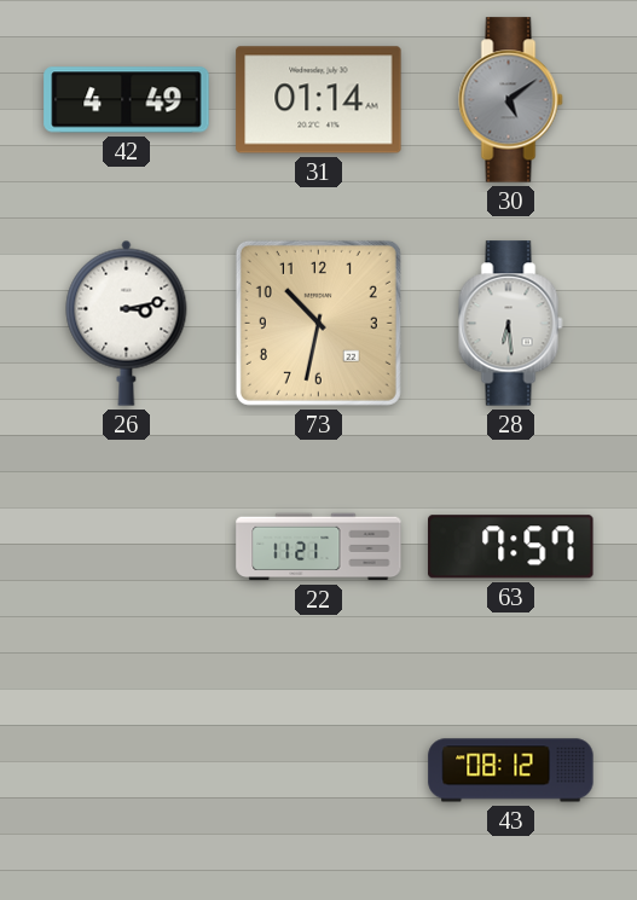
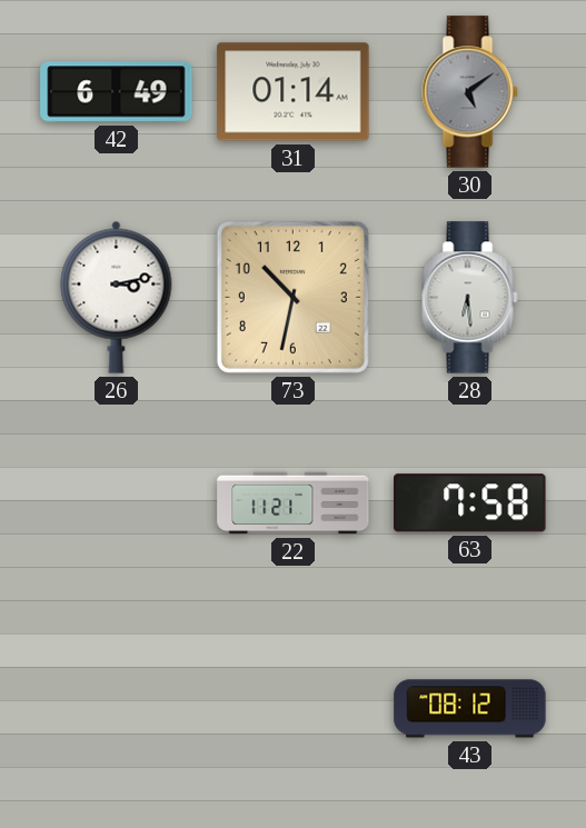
42: 4:49 -> 6:49 (117, 92)
63: 7:57 -> 7:58 (470, 503)
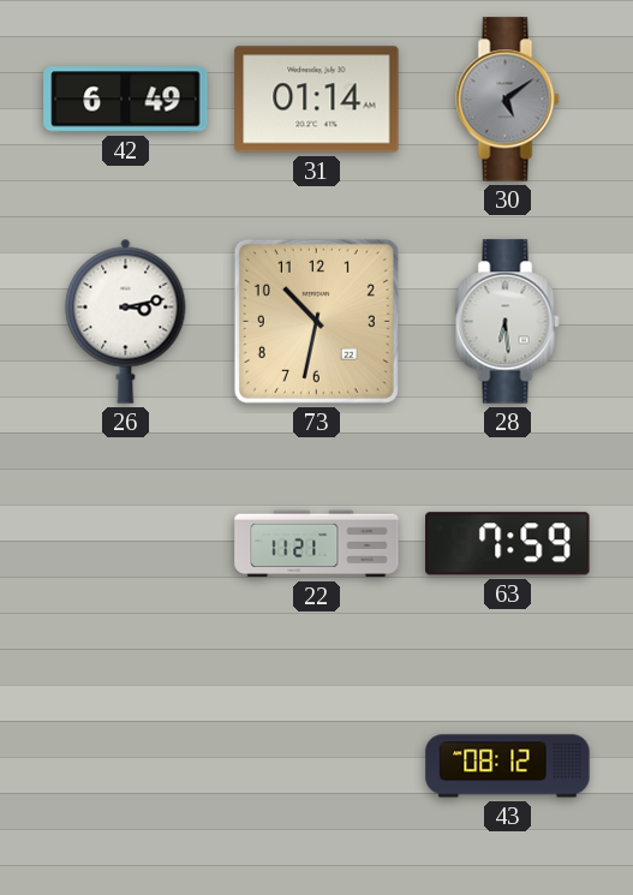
63: 7:58 -> 7:59 (508, 544)
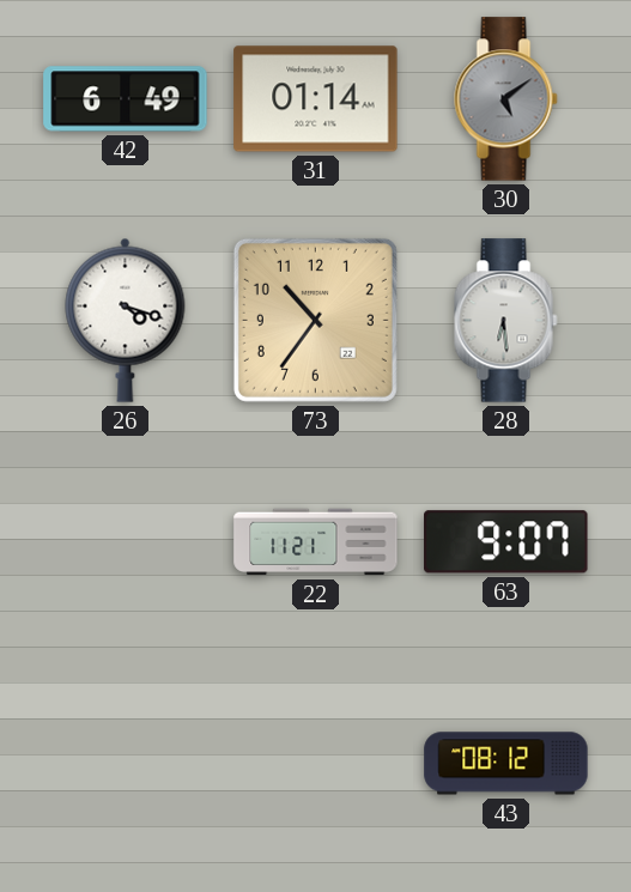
26: 3:13 -> 4:18 (126, 320)
73: 10:32 -> 10:36 (315, 320)
63: 7:59 -> 9:07 (506, 542)
